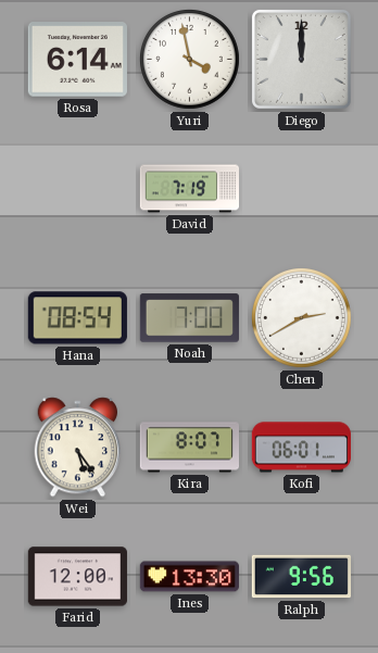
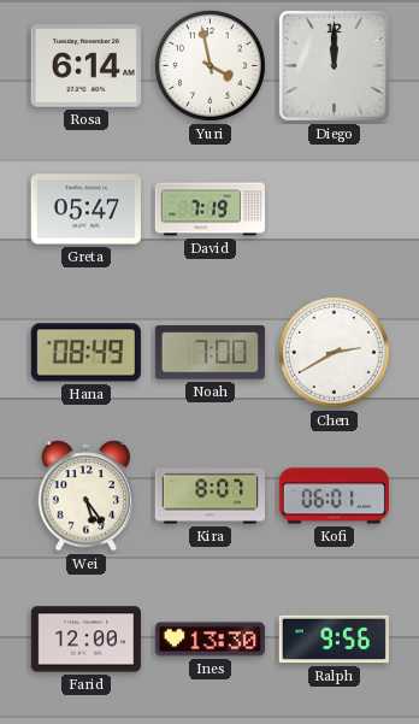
Greta: none -> 05:47 (85, 210)
Hana: 08:54 -> 08:49 (85, 353)
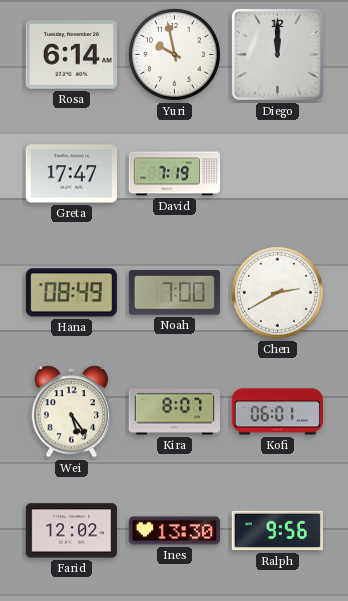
Yuri: 3:58 -> 9:58 (174, 54)
Greta: 05:47 -> 17:47 (71, 174)
Farid: 12:00 -> 12:02 (71, 531)
